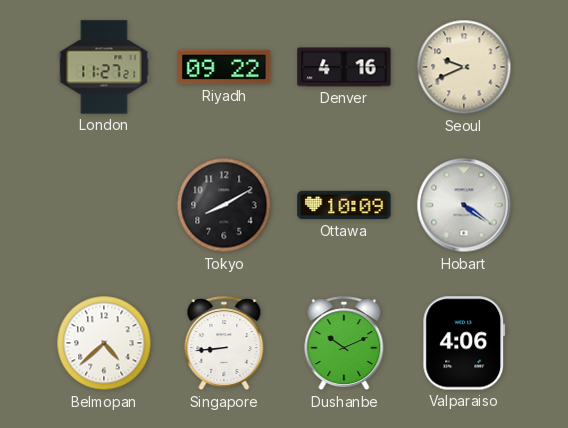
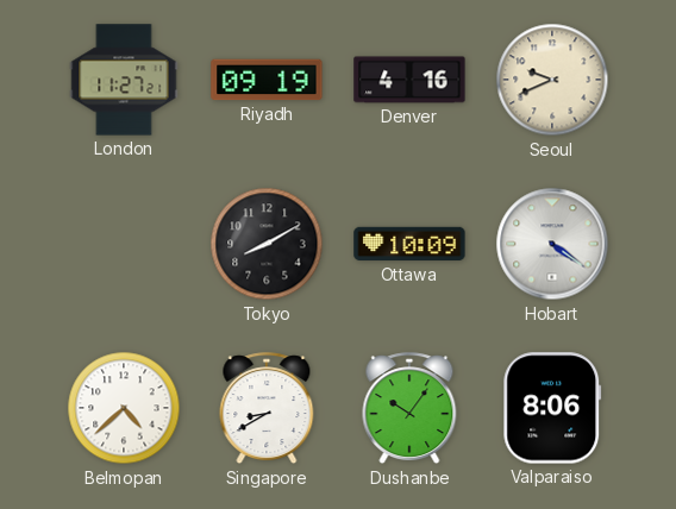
Riyadh: 09:22 -> 09:19 (267, 80)
Singapore: 8:44 -> 8:40 (267, 409)
Dushanbe: 10:11 -> 10:06 (409, 409)
Valparaiso: 4:06 -> 8:06 (552, 408)
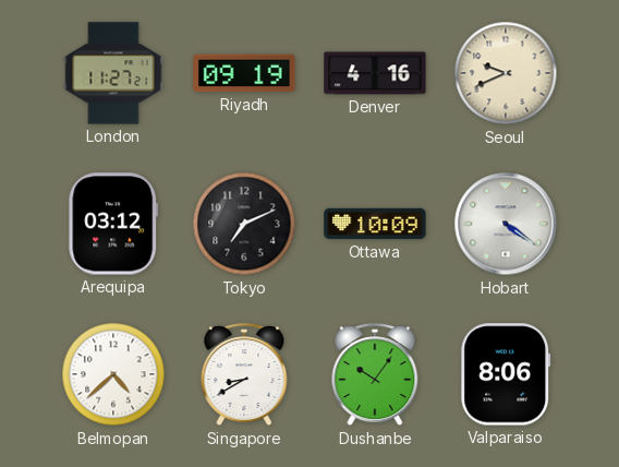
Arequipa: none -> 03:12 (113, 224)
Tokyo: 8:10 -> 7:11 (244, 224)
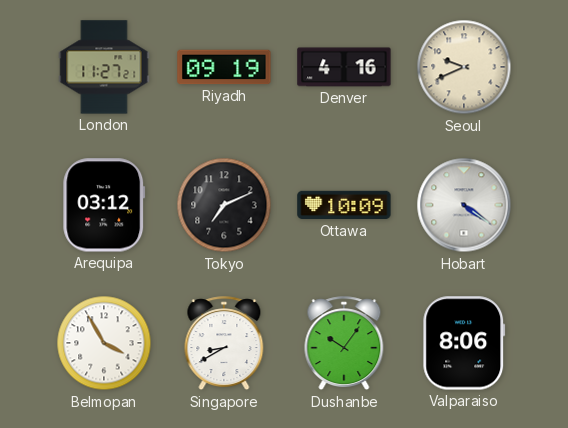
Belmopan: 4:38 -> 3:55 (104, 343)
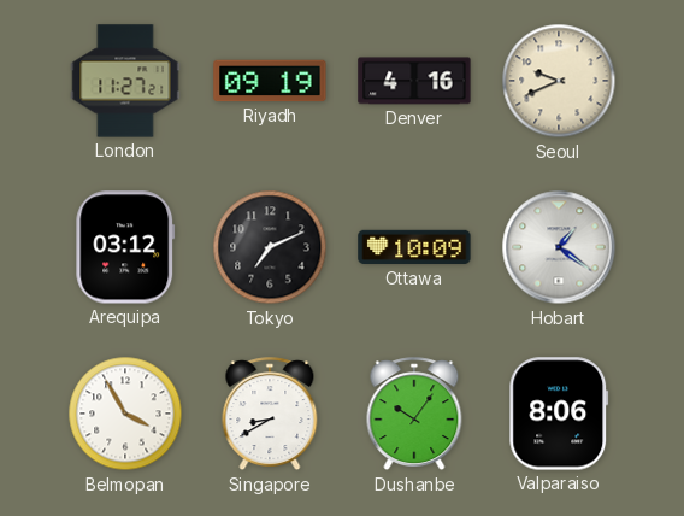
Hobart: 4:21 -> 1:21 (559, 247)
